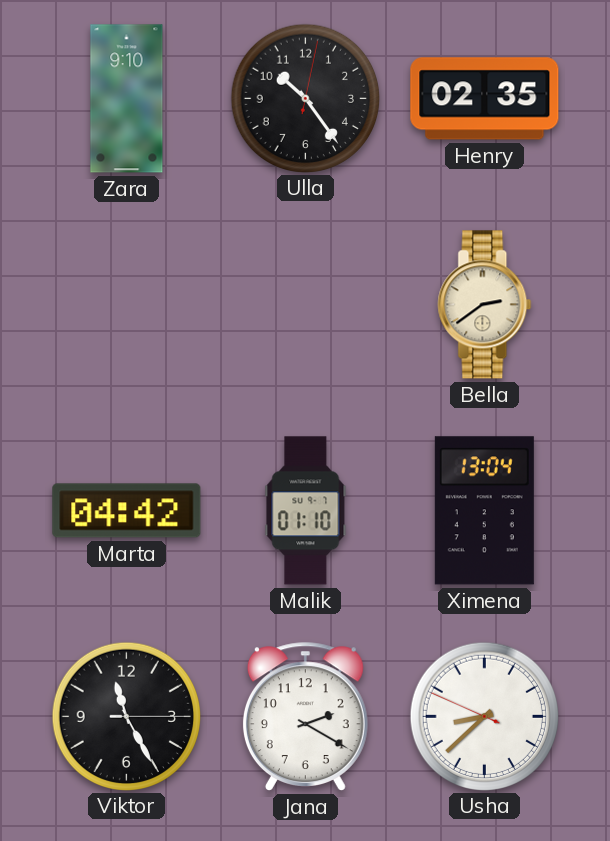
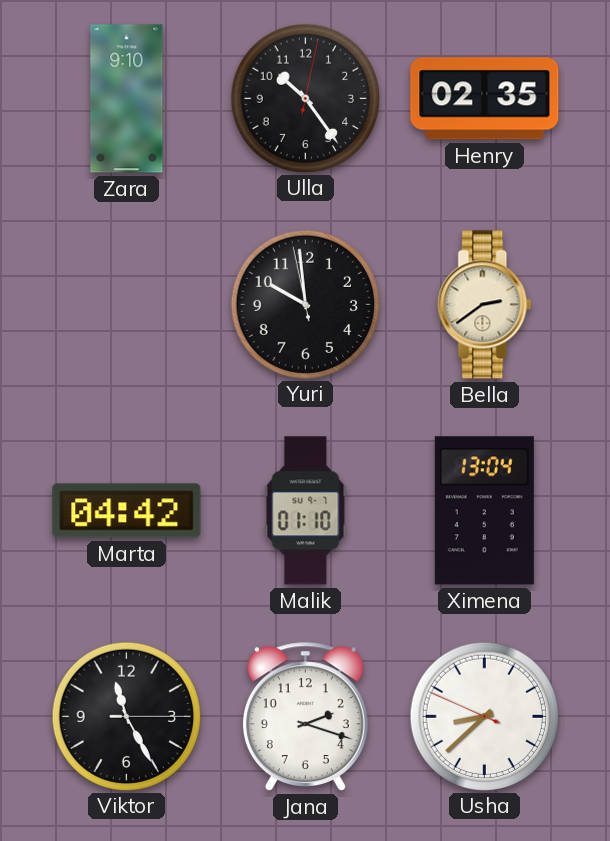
Yuri: none -> 9:58 (305, 304)
Jana: 2:20 -> 2:18 (305, 716)
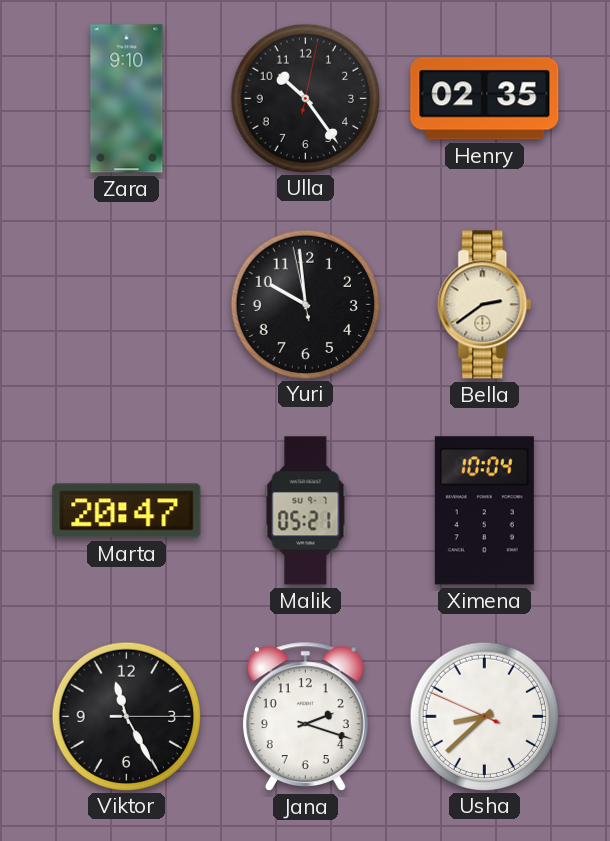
Marta: 04:42 -> 20:47 (127, 511)
Malik: 01:10 -> 05:21 (306, 511)
Ximena: 13:04 -> 10:04 (484, 511)
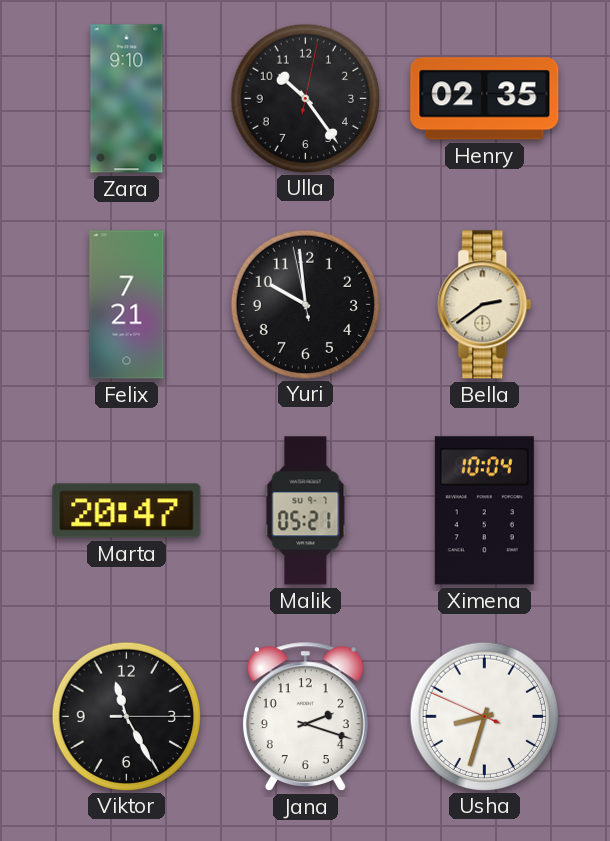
Felix: none -> 7:21 (127, 305)
Usha: 8:37 -> 8:32 (484, 716)
